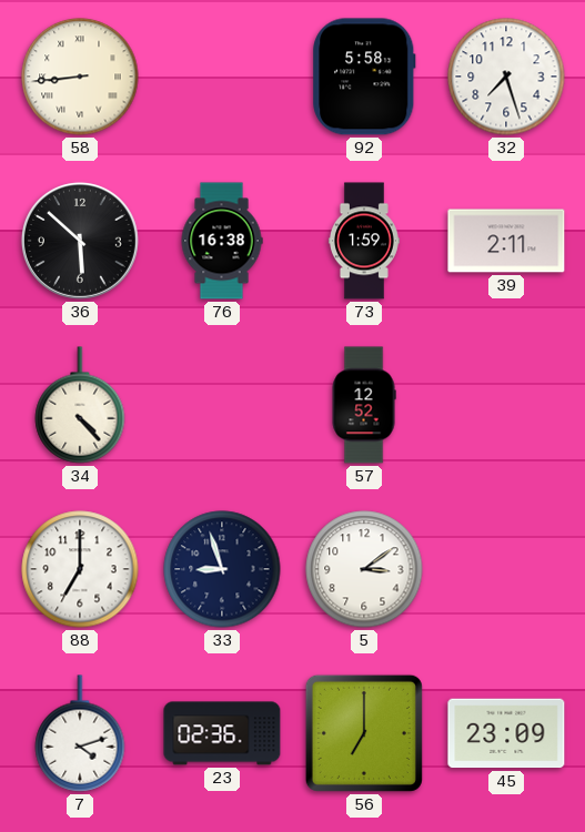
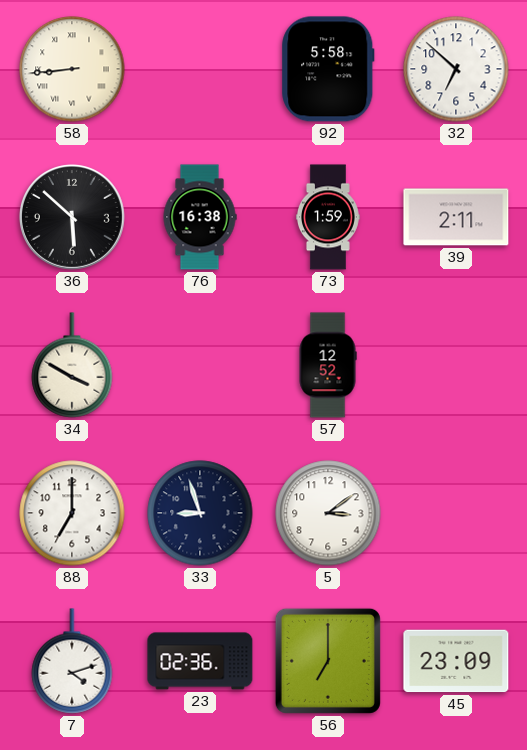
32: 7:27 -> 6:52 (456, 69)
34: 4:23 -> 3:50 (72, 365)
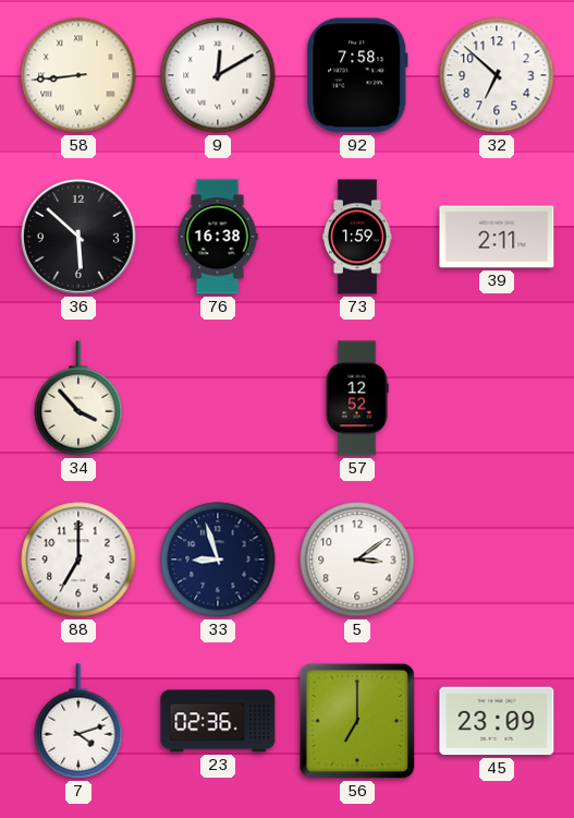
9: none -> 12:10 (218, 75)
92: 5:58 -> 7:58 (357, 75)
34: 3:50 -> 3:53 (78, 398)
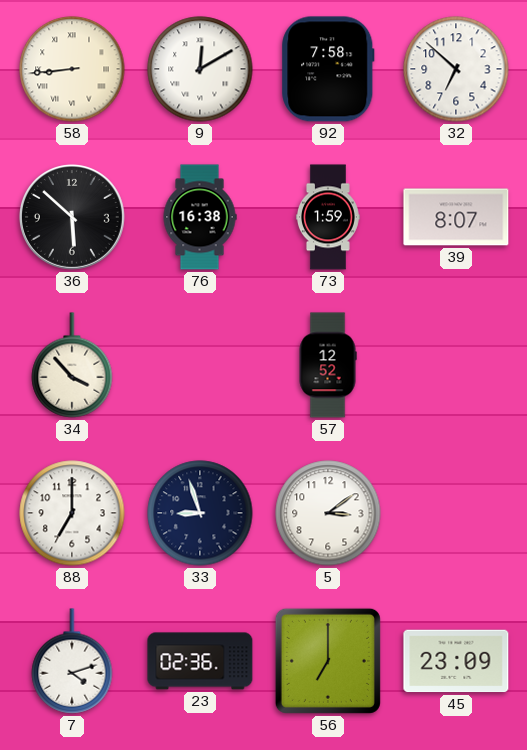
39: 2:11 -> 8:07 (456, 217)
